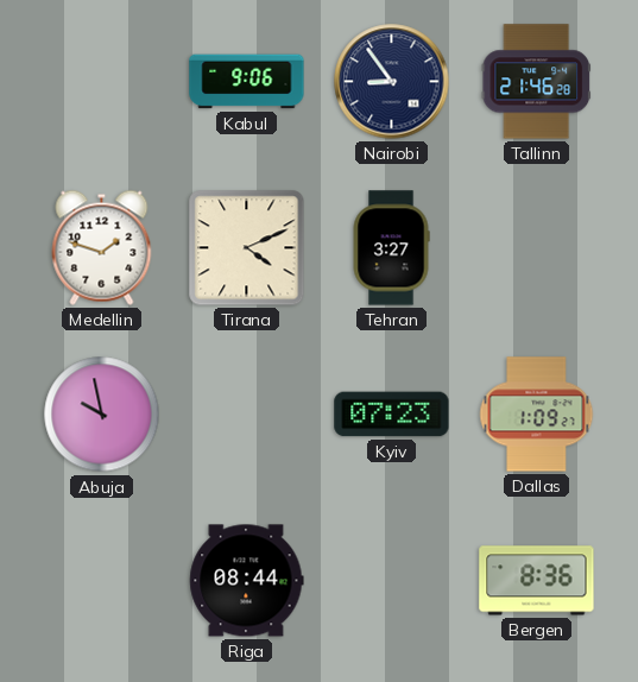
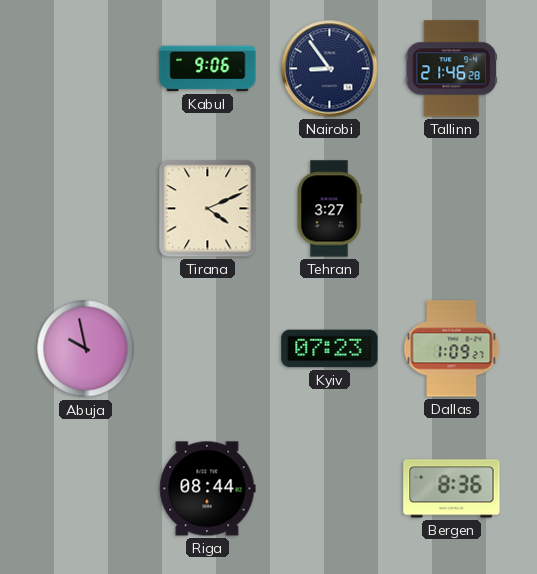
Medellin: 1:48 -> none (102, 247)
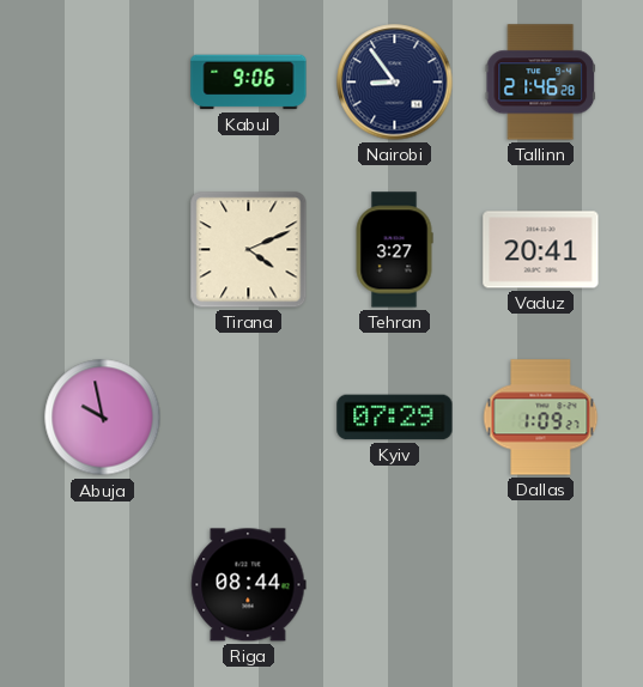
Vaduz: none -> 20:41 (541, 250)
Kyiv: 07:23 -> 07:29 (395, 418)
Bergen: 8:36 -> none (452, 489)
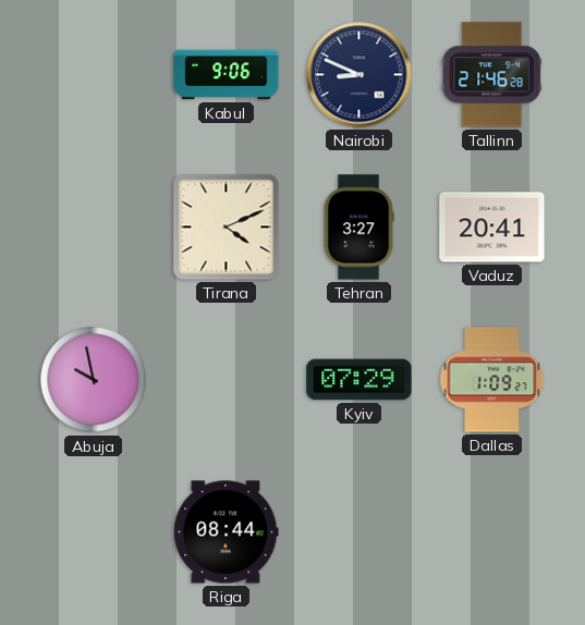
Nairobi: 8:54 -> 8:49 (359, 75)
